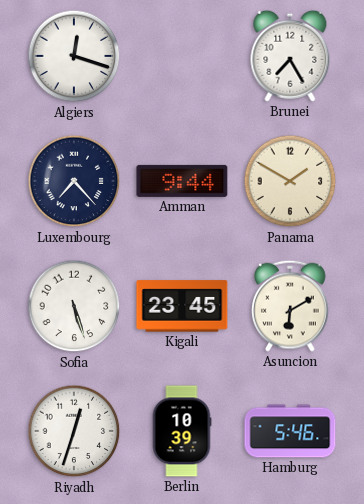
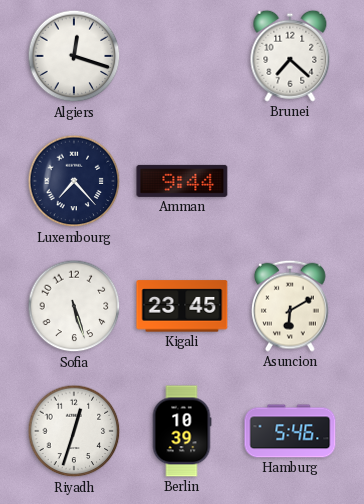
Brunei: 7:25 -> 7:22 (290, 56)
Panama: 1:50 -> none (290, 181)
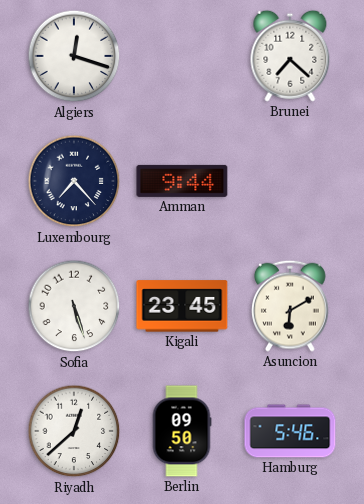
Riyadh: 12:33 -> 12:38 (74, 431)
Berlin: 10:39 -> 09:50 (182, 431)
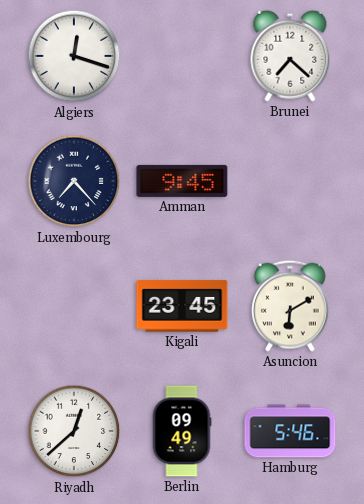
Amman: 9:44 -> 9:45 (182, 181)
Sofia: 5:27 -> none (74, 306)
Berlin: 09:50 -> 09:49 (182, 431)
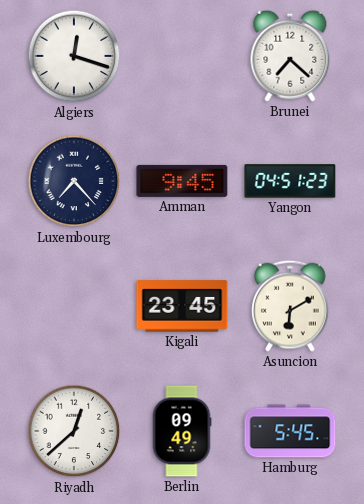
Yangon: none -> 04:51 (290, 181)
Hamburg: 5:46 -> 5:45 (290, 431)
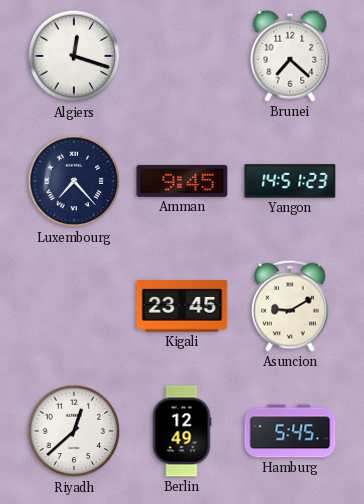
Yangon: 04:51 -> 14:51 (290, 181)
Asuncion: 6:10 -> 9:10 (291, 306)
Berlin: 09:49 -> 12:49 (182, 431)
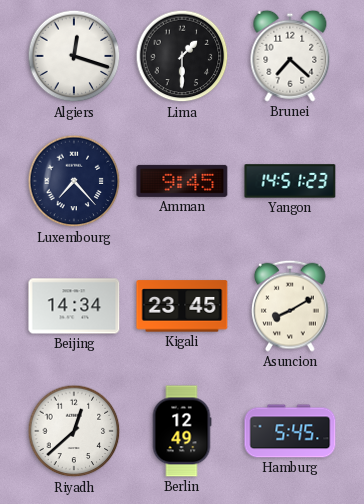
Lima: none -> 1:30 (182, 56)
Beijing: none -> 14:34 (74, 306)
Asuncion: 9:10 -> 8:10 (291, 306)
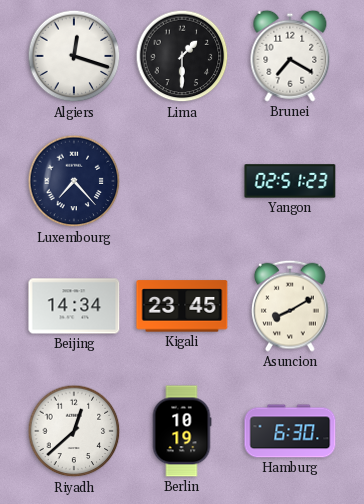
Brunei: 7:22 -> 7:20 (290, 56)
Amman: 9:45 -> none (182, 181)
Yangon: 14:51 -> 02:51 (290, 181)
Berlin: 12:49 -> 10:19 (182, 431)
Hamburg: 5:45 -> 6:30 (290, 431)
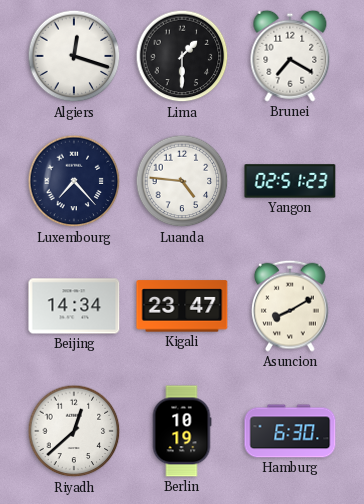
Luanda: none -> 4:46 (182, 181)
Kigali: 23:45 -> 23:47 (182, 306)
